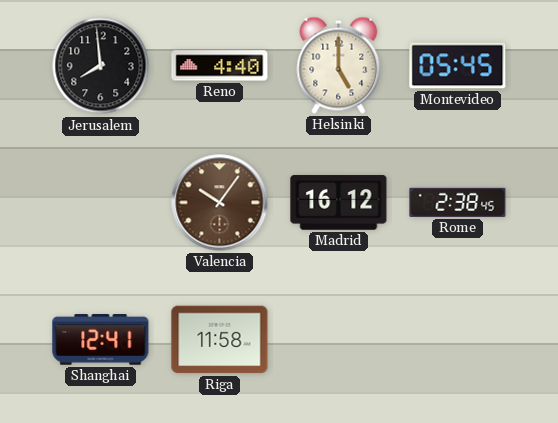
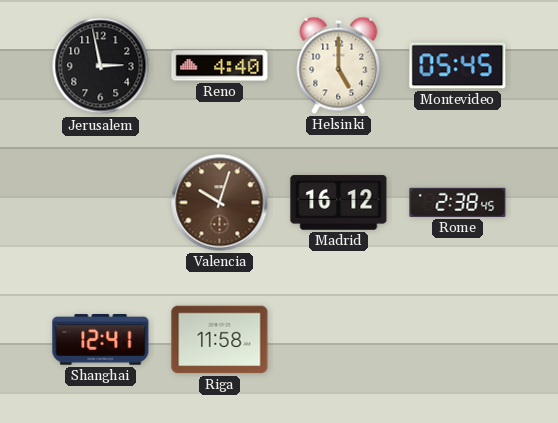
Jerusalem: 7:59 -> 2:58 (101, 66)
Valencia: 10:06 -> 10:03 (220, 203)
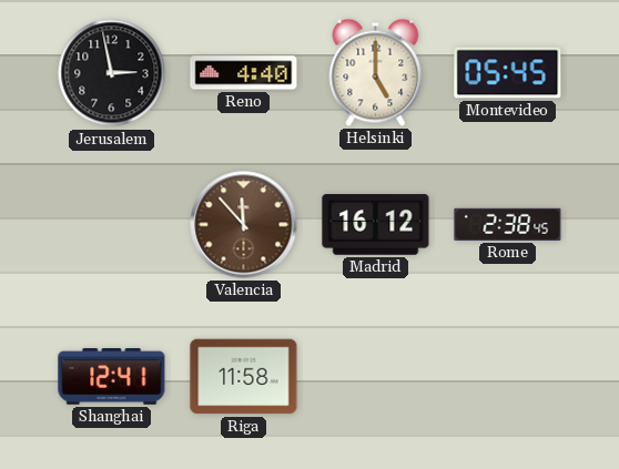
Valencia: 10:03 -> 11:53 (244, 225)
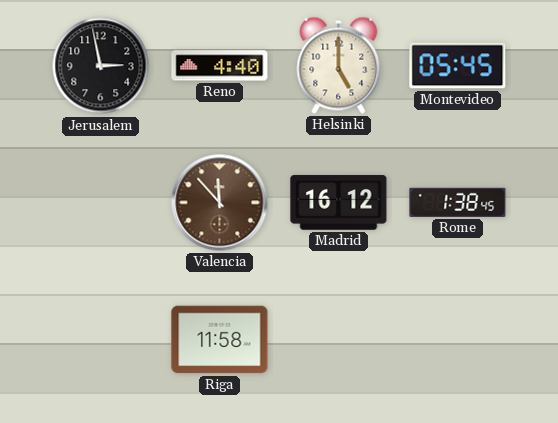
Rome: 2:38 -> 1:38 (458, 202)
Shanghai: 12:41 -> none (112, 377)
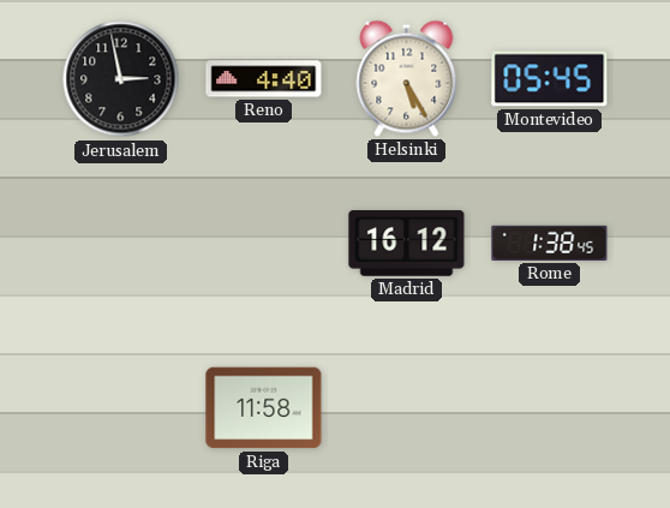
Helsinki: 5:00 -> 5:25 (407, 78)
Valencia: 11:53 -> none (220, 203)
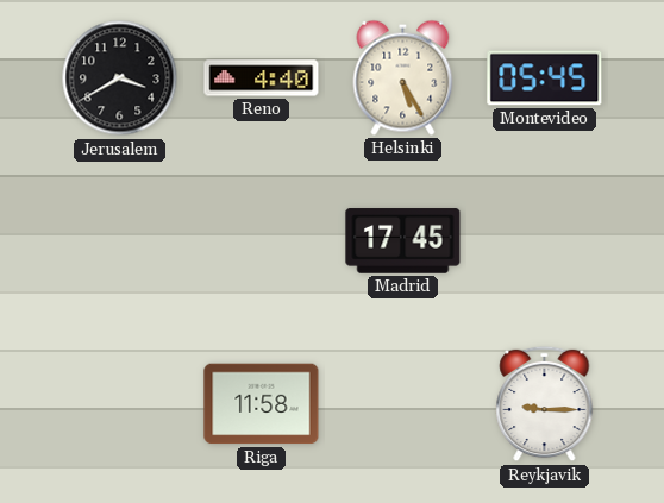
Jerusalem: 2:58 -> 3:40 (120, 78)
Madrid: 16:12 -> 17:45 (403, 241)
Rome: 1:38 -> none (550, 243)
Reykjavik: none -> 9:15 (545, 404)
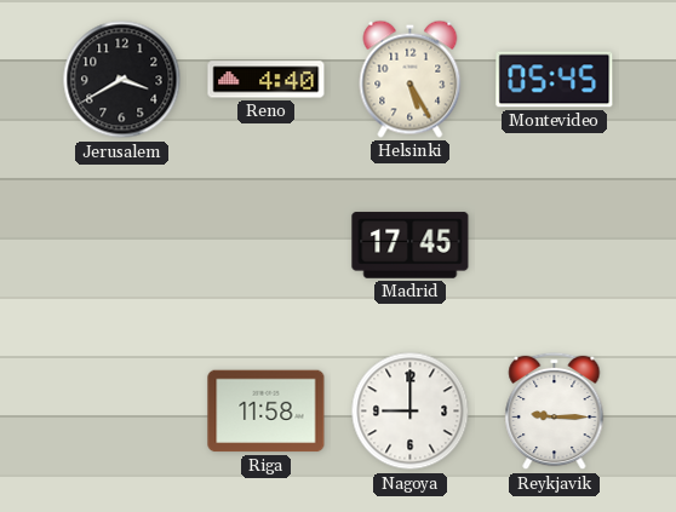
Nagoya: none -> 9:00 (411, 412)
